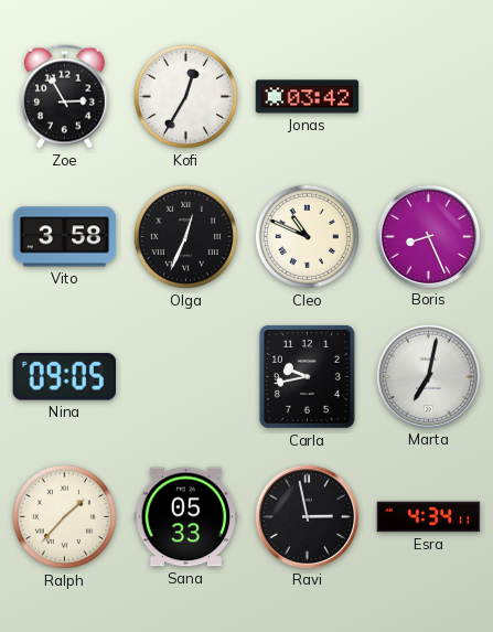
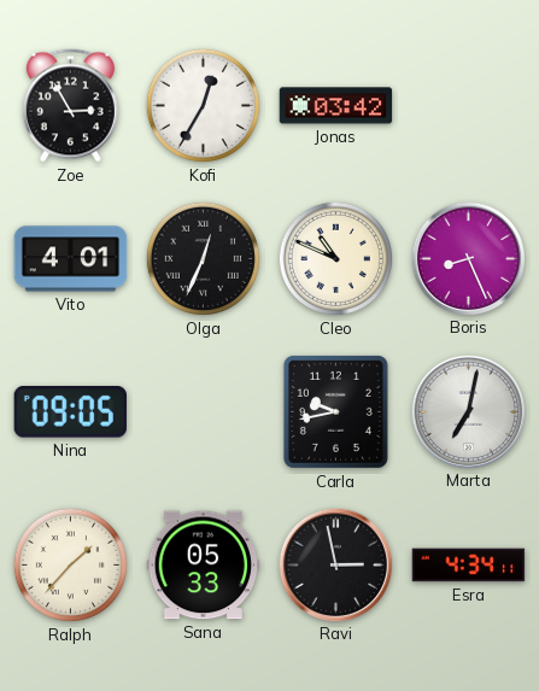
Vito: 3:58 -> 4:01 (71, 259)
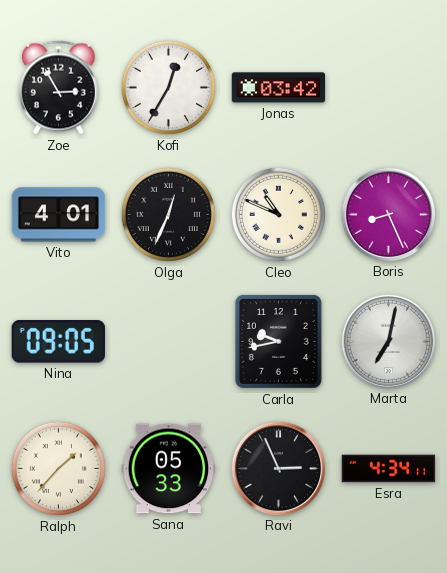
Ravi: 2:58 -> 2:56 (278, 468)
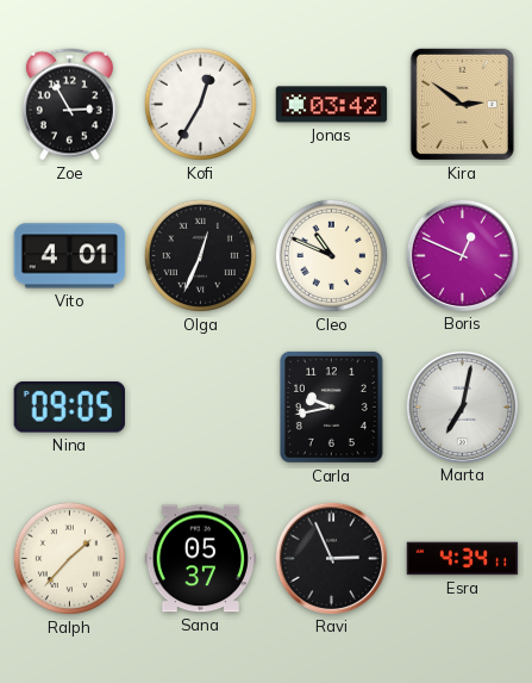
Kira: none -> 2:51 (462, 104)
Boris: 8:26 -> 12:49 (462, 255)
Sana: 05:33 -> 05:37 (201, 559)
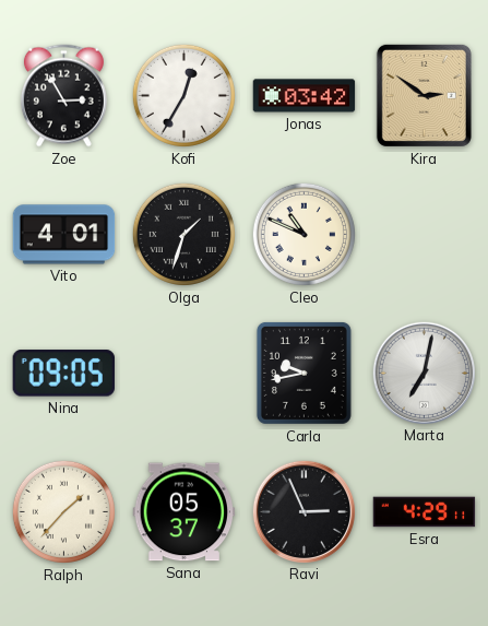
Olga: 12:34 -> 1:33 (183, 234)
Boris: 12:49 -> none (462, 255)
Esra: 4:34 -> 4:29 (425, 512)
